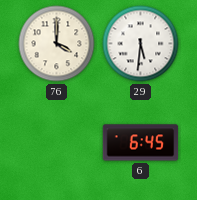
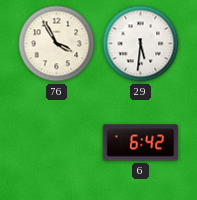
76: 4:00 -> 3:55 (57, 44)
6: 6:45 -> 6:42 (141, 143)
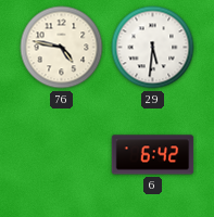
76: 3:55 -> 4:47 (62, 48)
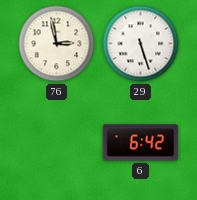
76: 4:47 -> 2:58 (57, 44)
29: 5:31 -> 5:27 (141, 44)
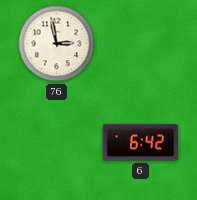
29: 5:27 -> none (141, 44)
